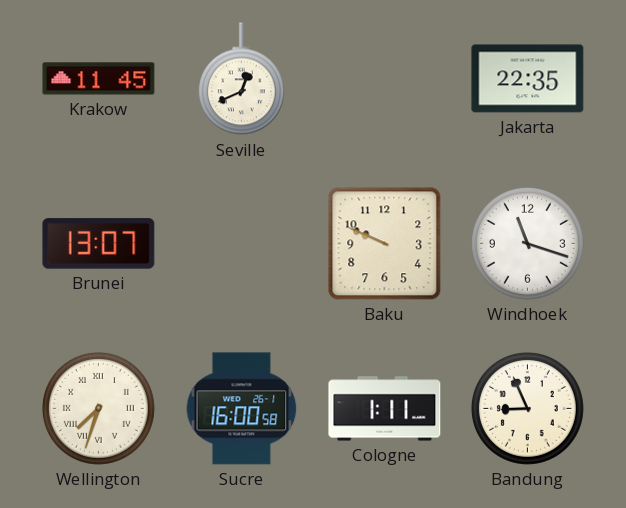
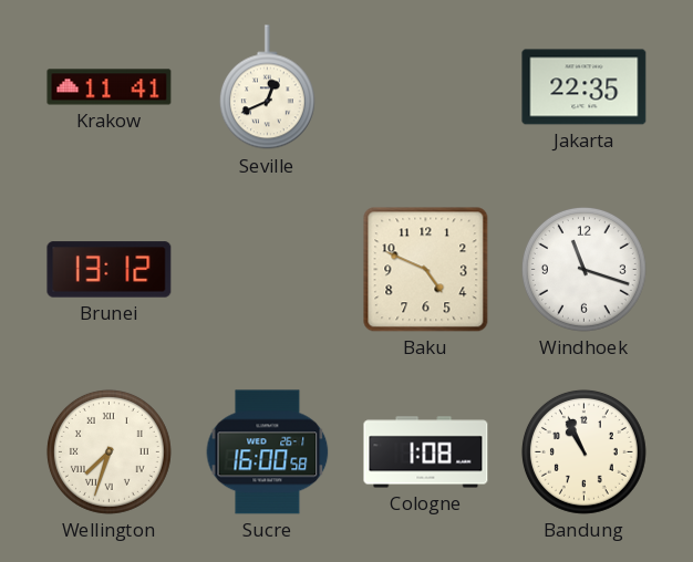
Krakow: 11:45 -> 11:41 (110, 87)
Brunei: 13:07 -> 13:12 (110, 270)
Baku: 9:49 -> 4:49 (426, 270)
Cologne: 1:11 -> 1:08 (426, 452)
Bandung: 8:56 -> 10:56 (583, 451)
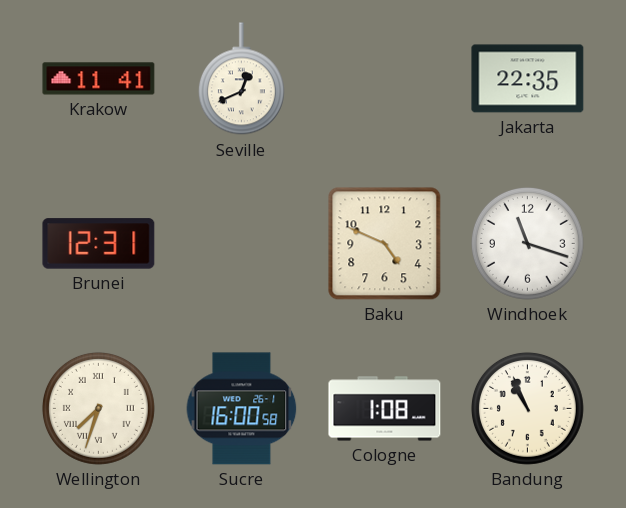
Brunei: 13:12 -> 12:31 (99, 244)
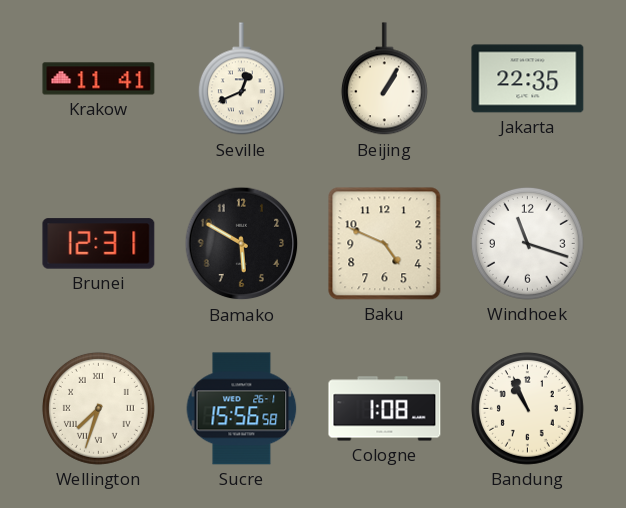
Beijing: none -> 1:05 (384, 79)
Bamako: none -> 5:50 (242, 244)
Sucre: 16:00 -> 15:56 (242, 409)
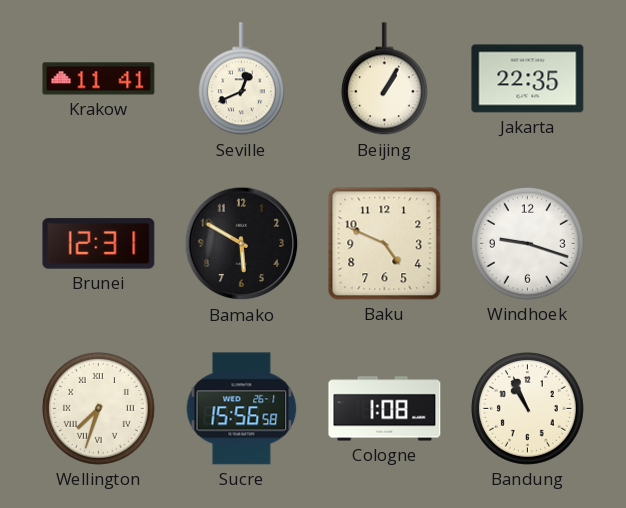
Windhoek: 11:18 -> 9:18 (527, 243)
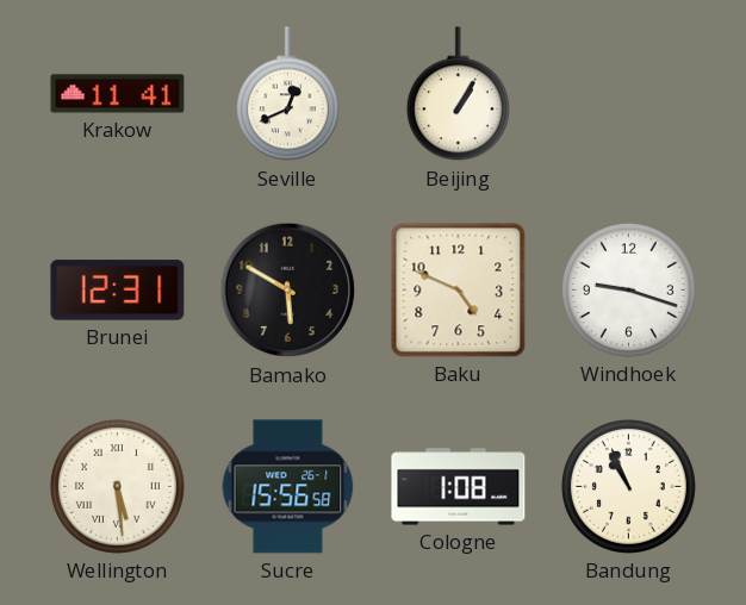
Jakarta: 22:35 -> none (528, 79)
Wellington: 7:33 -> 5:29 (117, 486)
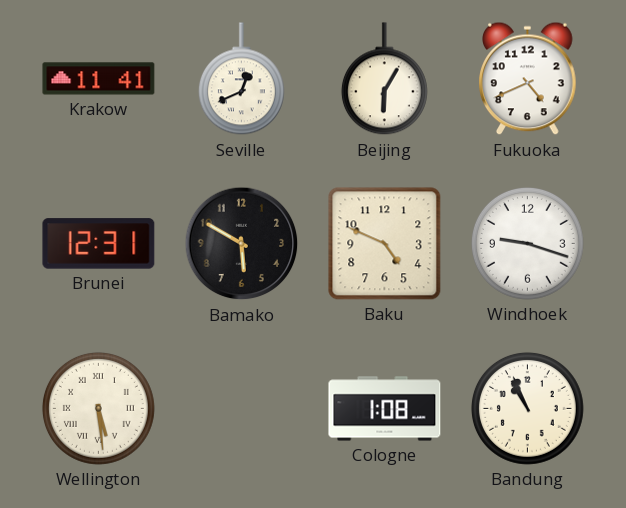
Beijing: 1:05 -> 6:05 (384, 79)
Fukuoka: none -> 4:41 (528, 79)
Sucre: 15:56 -> none (288, 487)
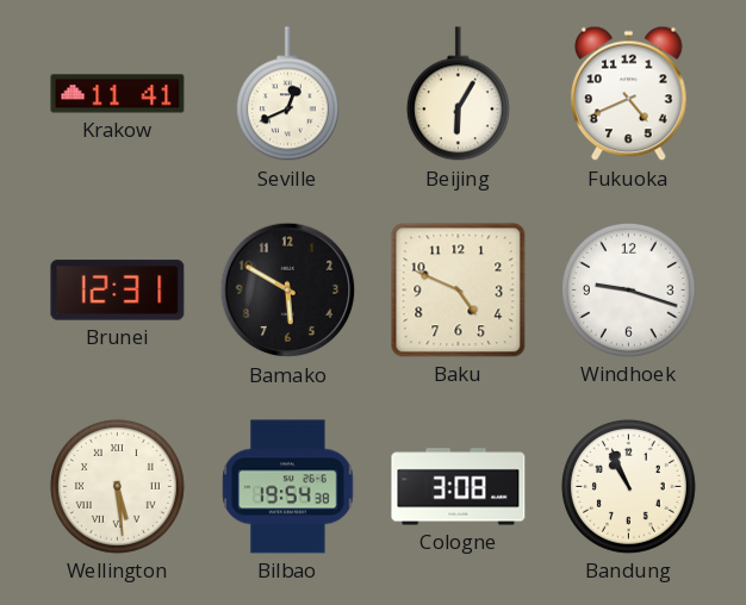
Bilbao: none -> 19:54 (288, 487)
Cologne: 1:08 -> 3:08 (459, 487)
